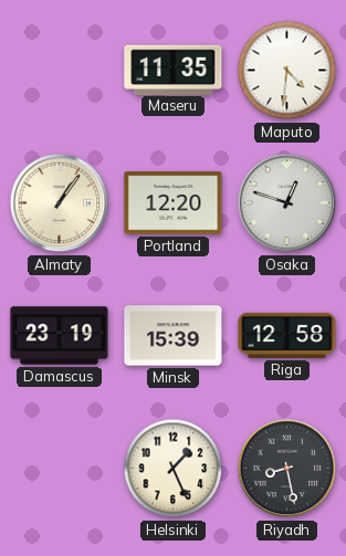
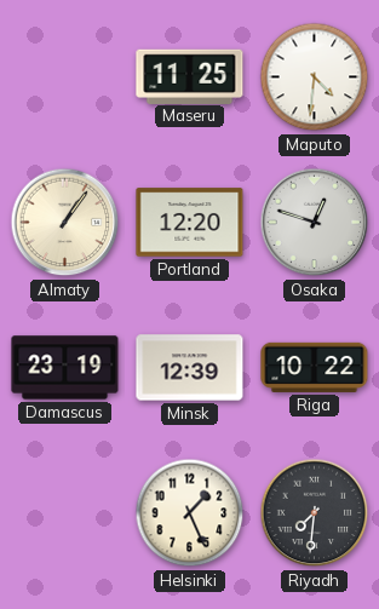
Maseru: 11:35 -> 11:25 (190, 76)
Minsk: 15:39 -> 12:39 (190, 368)
Riga: 12:58 -> 10:22 (315, 367)
Riyadh: 8:28 -> 7:31 (315, 513)
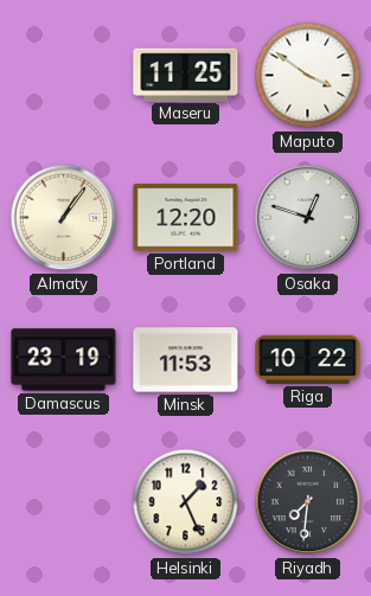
Maputo: 4:31 -> 3:51 (308, 76)
Minsk: 12:39 -> 11:53 (186, 360)
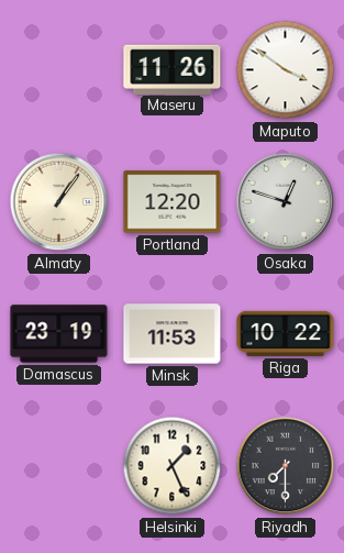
Maseru: 11:25 -> 11:26 (173, 69)
Riyadh: 7:31 -> 7:30 (286, 466)
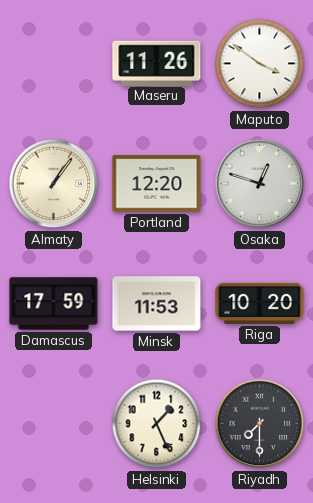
Damascus: 23:19 -> 17:59 (54, 304)
Riga: 10:22 -> 10:20 (260, 303)
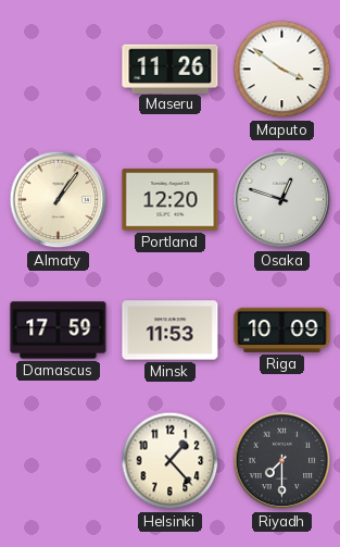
Riga: 10:20 -> 10:09 (282, 330)
Helsinki: 1:26 -> 1:23 (171, 461)
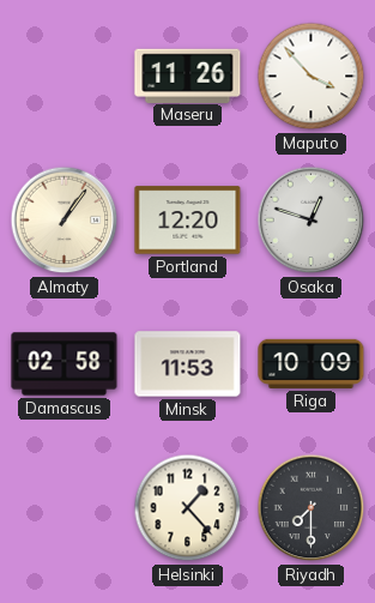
Maputo: 3:51 -> 3:53 (312, 77)
Damascus: 17:59 -> 02:58 (65, 364)
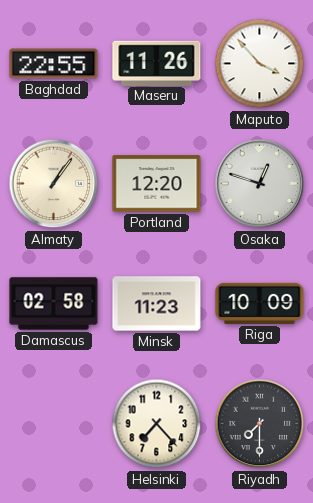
Baghdad: none -> 22:55 (54, 64)
Minsk: 11:53 -> 11:23 (157, 304)
Helsinki: 1:23 -> 7:23 (157, 424)
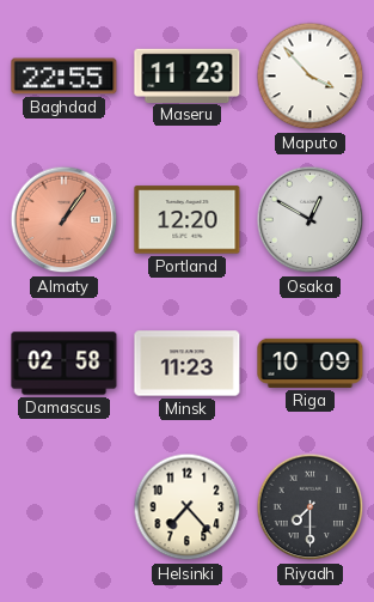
Maseru: 11:26 -> 11:23 (188, 75)
Almaty dial: cream -> salmon (65, 220)
Osaka: 12:48 -> 12:50 (311, 220)
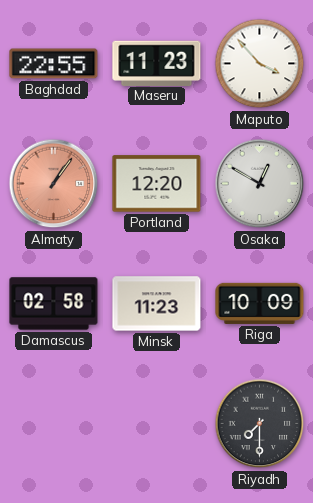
Helsinki: 7:23 -> none (188, 507)
